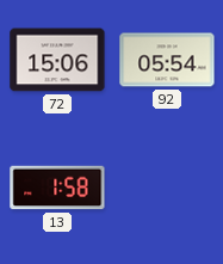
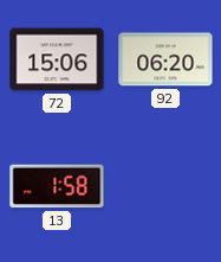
92: 05:54 -> 06:20 (165, 59)
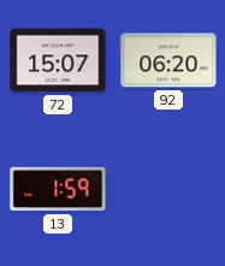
72: 15:06 -> 15:07 (58, 60)
13: 1:58 -> 1:59 (58, 189)
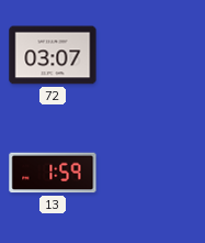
72: 15:07 -> 03:07 (53, 55)
92: 06:20 -> none (168, 60)
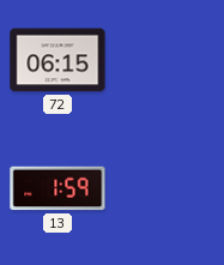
72: 03:07 -> 06:15 (57, 60)
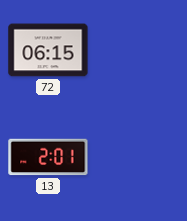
13: 1:59 -> 2:01 (48, 157)
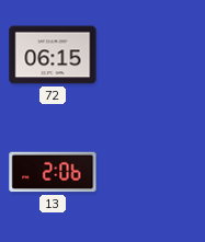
13: 2:01 -> 2:06 (53, 172)
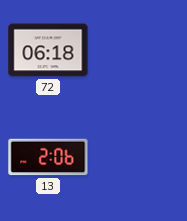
72: 06:15 -> 06:18 (48, 50)
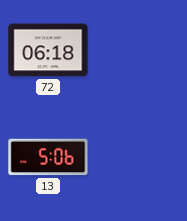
13: 2:06 -> 5:06 (48, 157)
